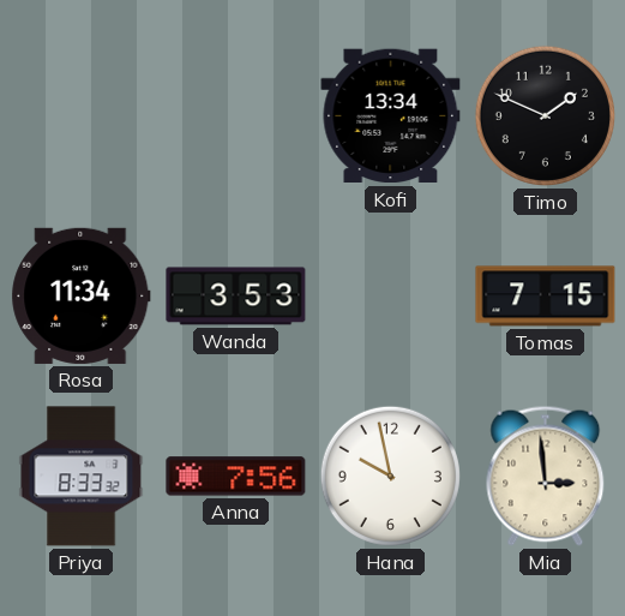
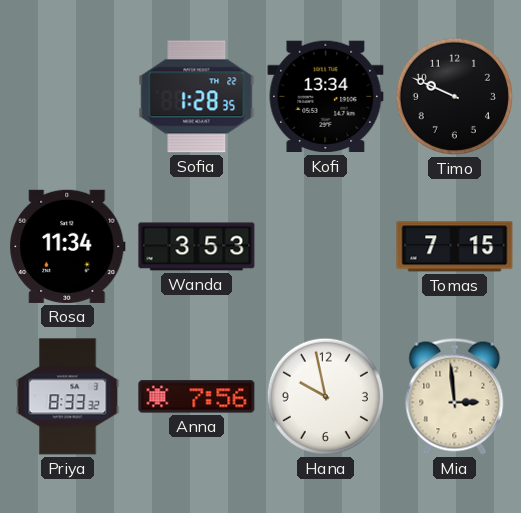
Sofia: none -> 1:28 (197, 97)
Timo: 1:49 -> 9:49 (454, 96)
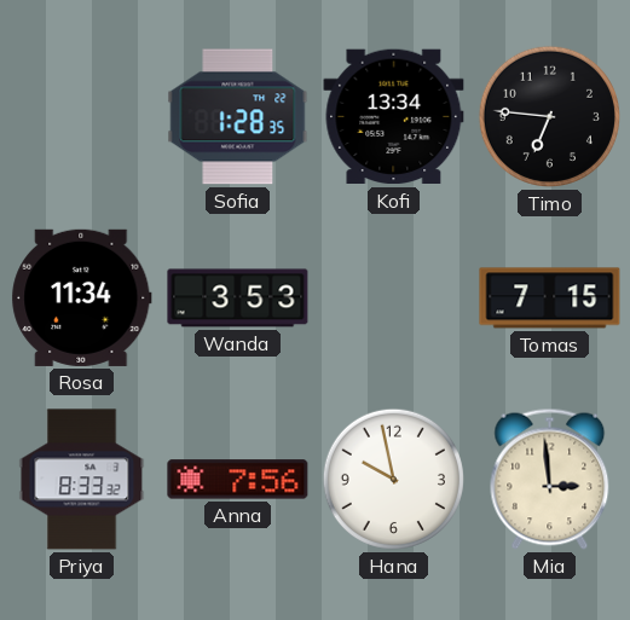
Timo: 9:49 -> 6:46 (549, 116)
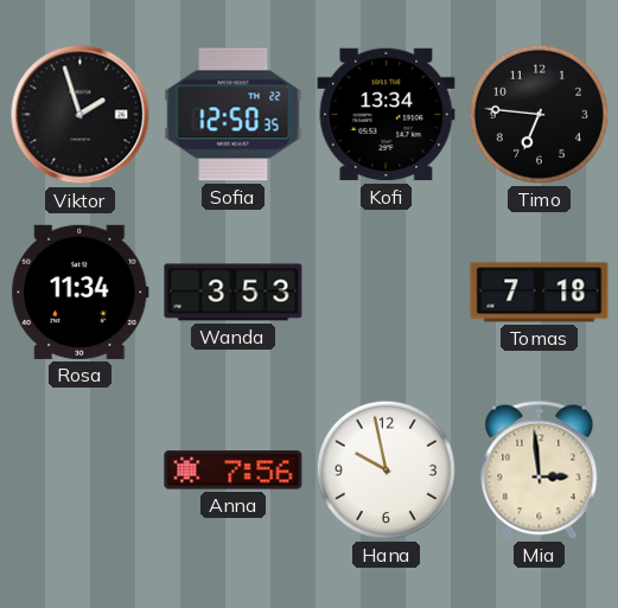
Viktor: none -> 1:57 (81, 115)
Sofia: 1:28 -> 12:50 (234, 115)
Tomas: 7:15 -> 7:18 (540, 293)
Priya: 8:33 -> none (82, 480)
